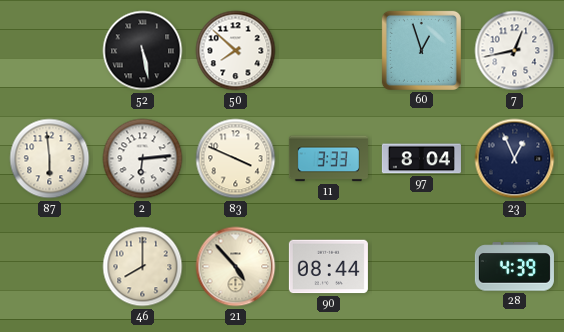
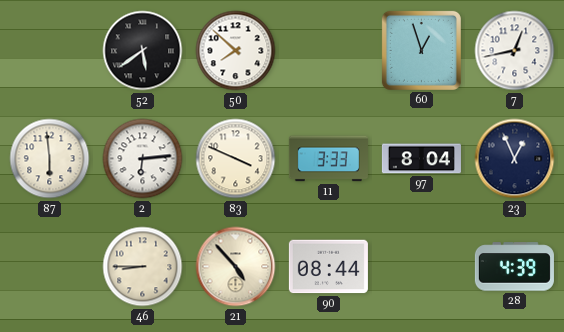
52: 5:28 -> 5:39 (143, 51)
46: 8:00 -> 8:45 (143, 267)
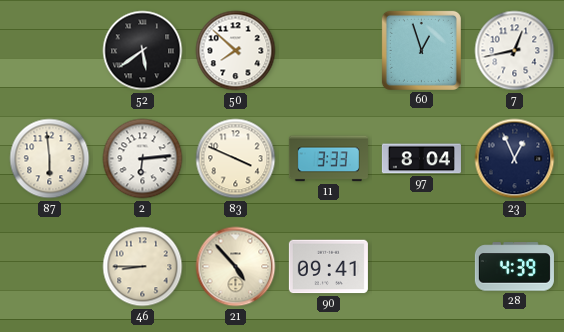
90: 08:44 -> 09:41 (328, 267)
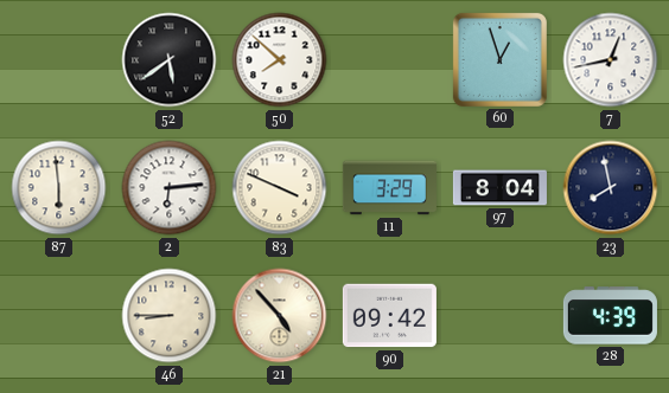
11: 3:33 -> 3:29 (389, 188)
23: 12:56 -> 7:58 (611, 188)
90: 09:41 -> 09:42 (389, 316)
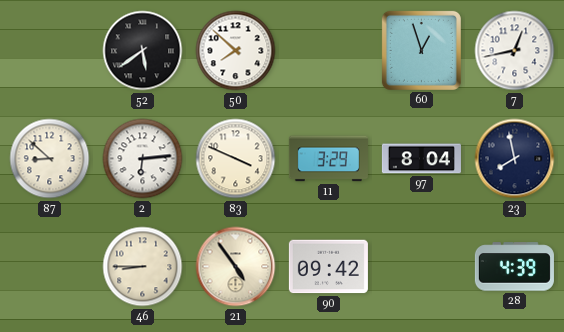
87: 5:59 -> 8:52 (50, 159)
21: 4:53 -> 4:54 (236, 267)
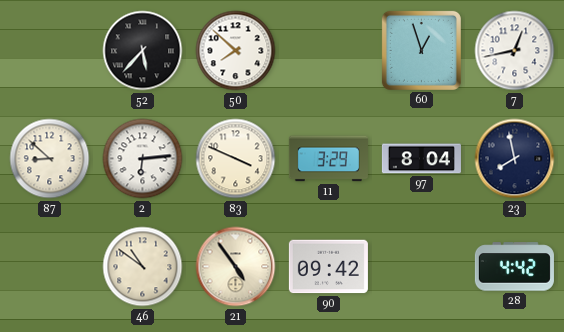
52: 5:39 -> 5:37 (143, 51)
46: 8:45 -> 10:51 (143, 267)
28: 4:39 -> 4:42 (514, 267)
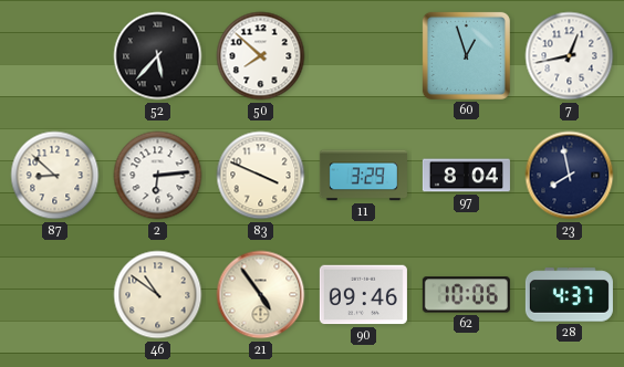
90: 09:42 -> 09:46 (363, 295)
62: none -> 10:06 (466, 295)
28: 4:42 -> 4:37 (569, 295)
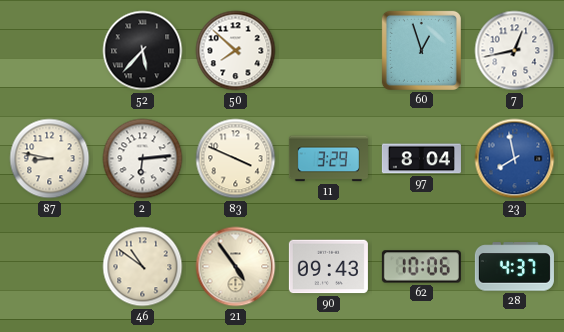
87: 8:52 -> 8:47 (50, 159)
23 dial: navy -> blue (515, 159)
90: 09:46 -> 09:43 (328, 267)
